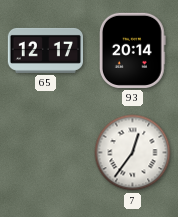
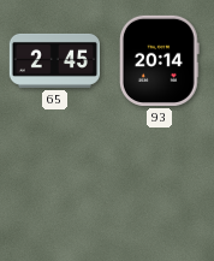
65: 12:17 -> 2:45 (54, 60)
7: 12:36 -> none (133, 153)
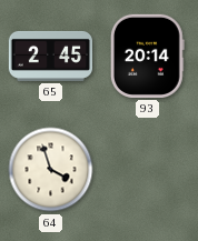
64: none -> 3:57 (51, 170)
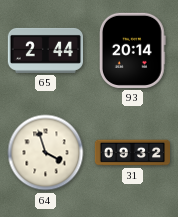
65: 2:45 -> 2:44 (45, 50)
31: none -> 09:32 (132, 153)
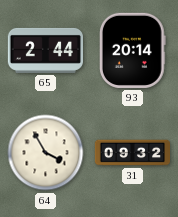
64: 3:57 -> 3:55 (46, 153)
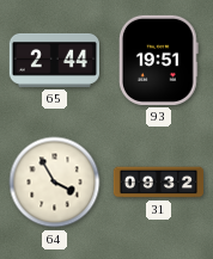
93: 20:14 -> 19:51 (158, 60)
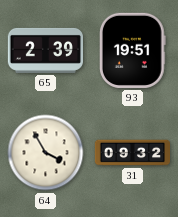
65: 2:44 -> 2:39 (45, 50)
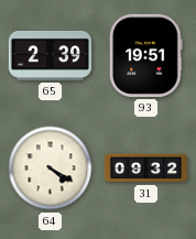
64: 3:55 -> 4:20 (51, 169)
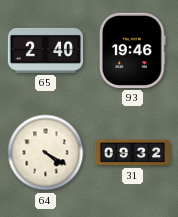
65: 2:39 -> 2:40 (45, 50)
93: 19:51 -> 19:46 (132, 50)
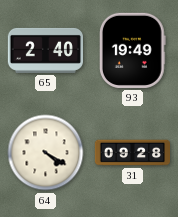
93: 19:46 -> 19:49 (132, 50)
31: 09:32 -> 09:28 (132, 153)
